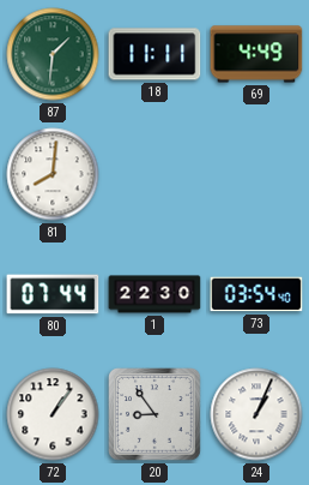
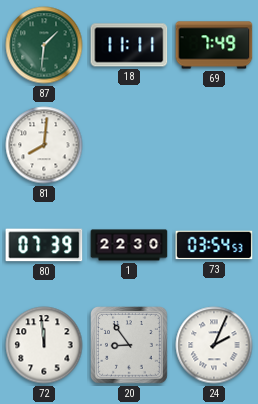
69: 4:49 -> 7:49 (214, 45)
80: 07:44 -> 07:39 (44, 245)
73: 03:54:40 -> 03:54:53 (214, 245)
72: 1:06 -> 11:59 (44, 345)
24: 1:04 -> 2:04 (214, 345)
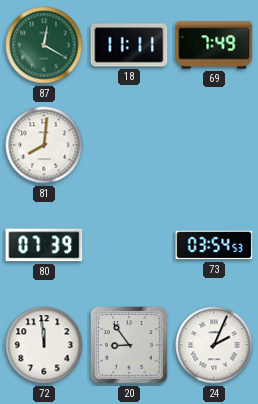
87: 1:31 -> 12:20 (44, 45)
1: 22:30 -> none (129, 245)
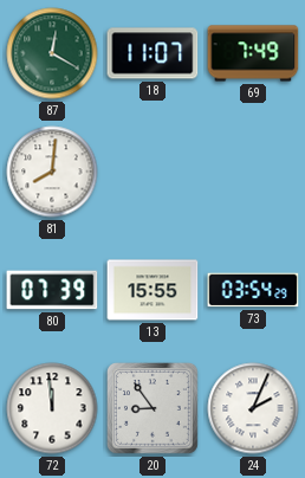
18: 11:11 -> 11:07 (152, 53)
13: none -> 15:55 (152, 290)
73: 03:54:53 -> 03:54:29 (253, 290)
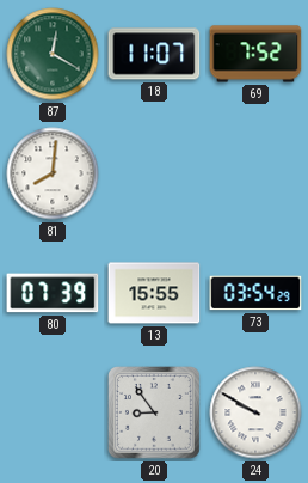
69: 7:49 -> 7:52 (255, 54)
72: 11:59 -> none (52, 408)
24: 2:04 -> 9:50 (255, 412)
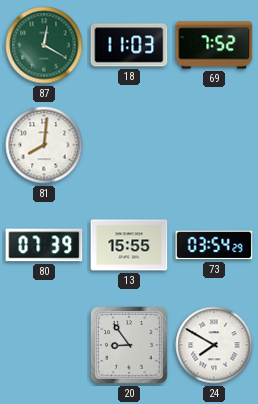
18: 11:07 -> 11:03 (129, 45)
24: 9:50 -> 7:50 (214, 345)
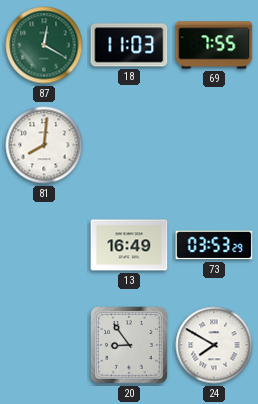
69: 7:52 -> 7:55 (214, 45)
80: 07:39 -> none (44, 245)
13: 15:55 -> 16:49 (129, 245)
73: 03:54 -> 03:53 (214, 245)
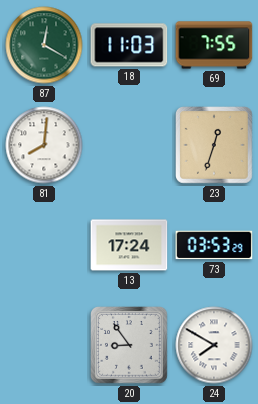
23: none -> 12:33 (215, 146)
13: 16:49 -> 17:24 (129, 245)
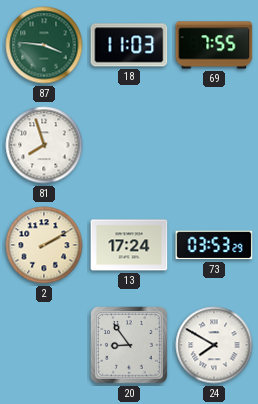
87: 12:20 -> 3:46 (44, 45)
81: 8:01 -> 7:57 (44, 145)
23: 12:33 -> none (215, 146)
2: none -> 2:10 (44, 245)
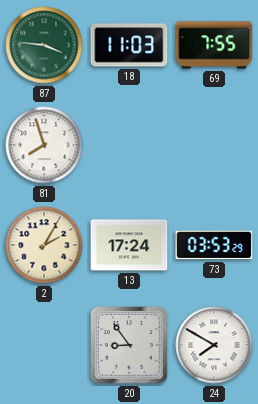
2: 2:10 -> 2:05 (44, 245)
